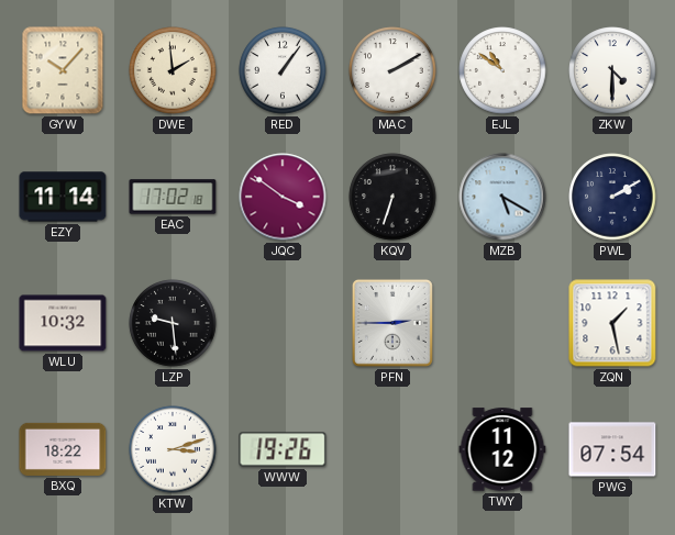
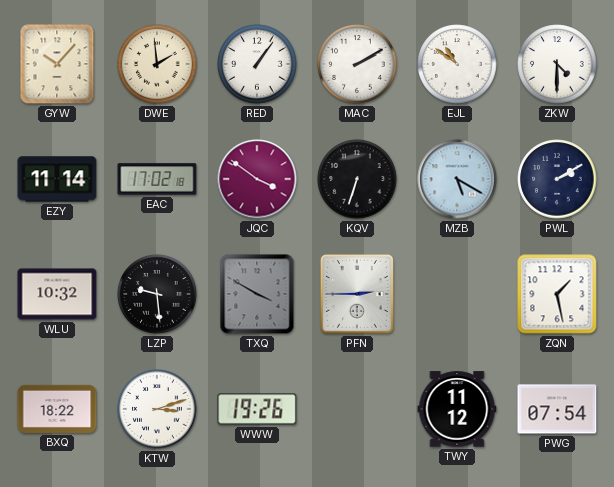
TXQ: none -> 3:50 (257, 294)
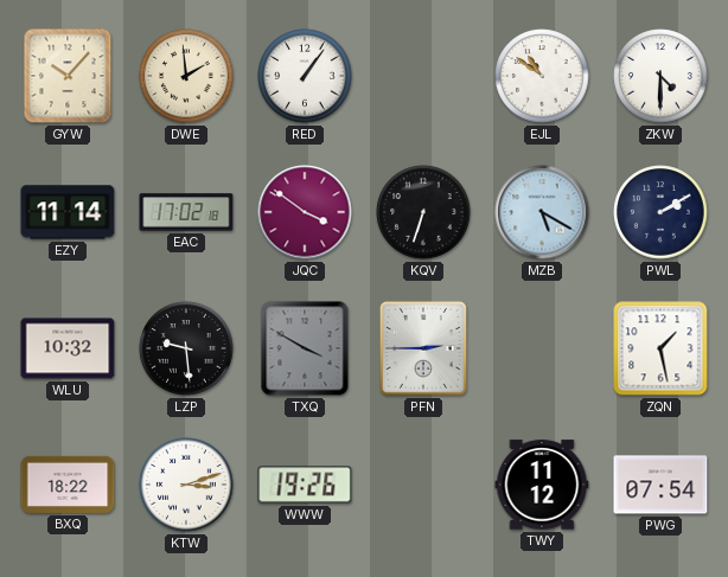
MAC: 2:10 -> none (357, 64)
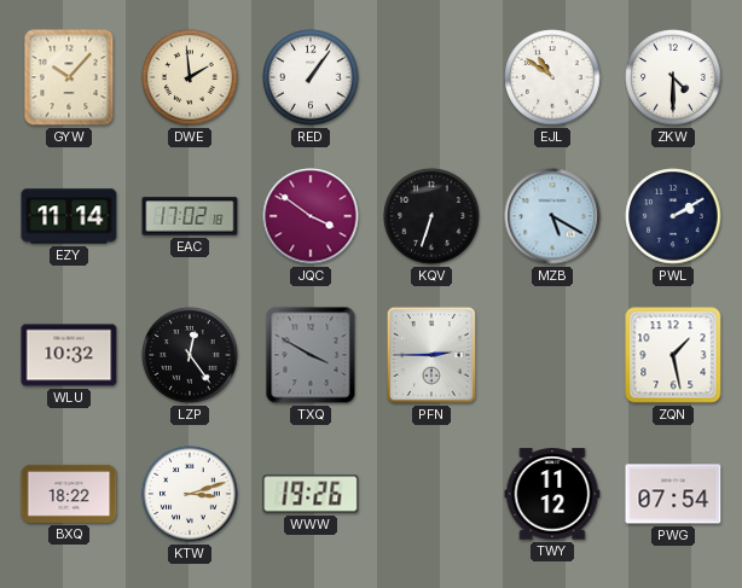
LZP: 9:29 -> 12:24 (190, 355)
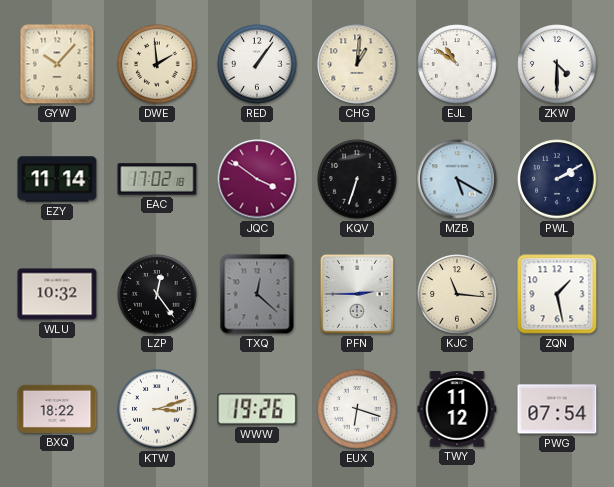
CHG: none -> 1:01 (357, 64)
TXQ: 3:50 -> 12:22 (257, 294)
KJC: none -> 11:16 (457, 294)
EUX: none -> 6:18 (357, 409)
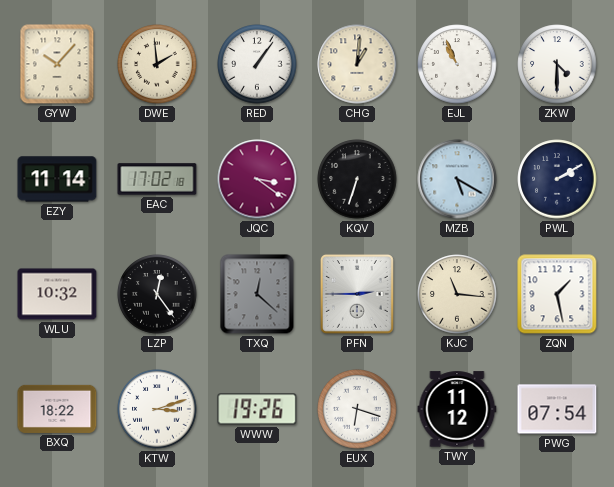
EJL: 10:51 -> 10:56 (457, 64)
JQC: 3:51 -> 3:21 (257, 179)
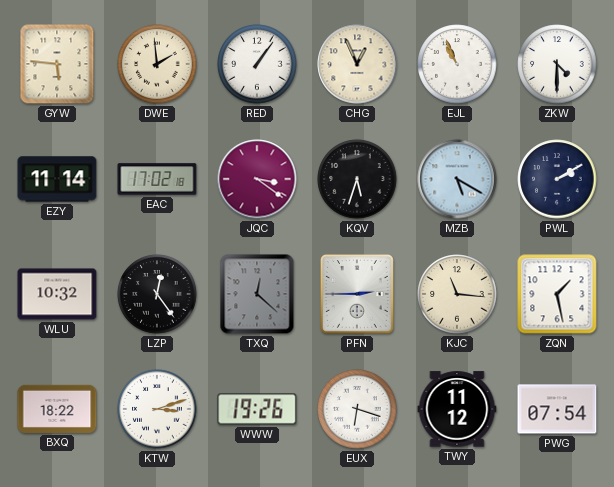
GYW: 10:07 -> 5:46 (57, 64)
CHG: 1:01 -> 12:56 (357, 64)
KQV: 6:33 -> 5:33 (357, 179)
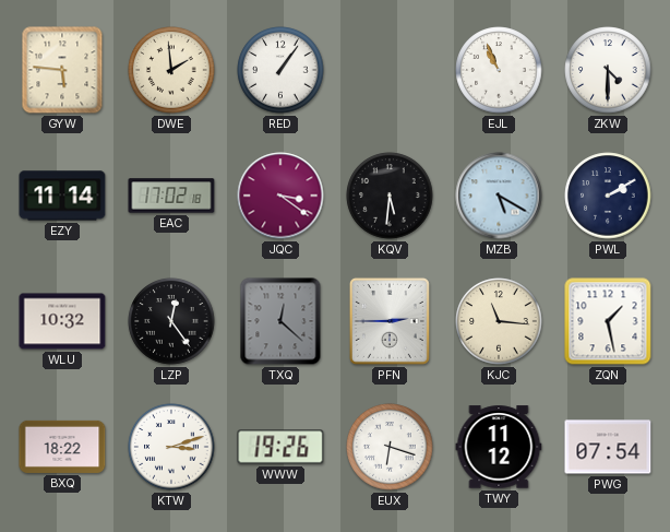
CHG: 12:56 -> none (357, 64)
KQV: 5:33 -> 5:31 (390, 196)
